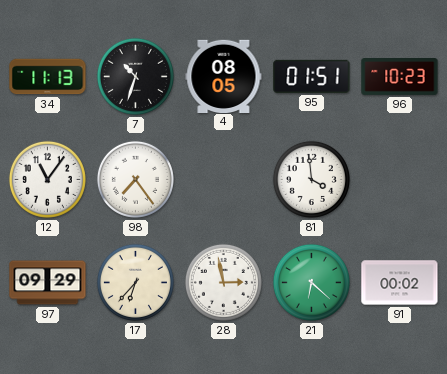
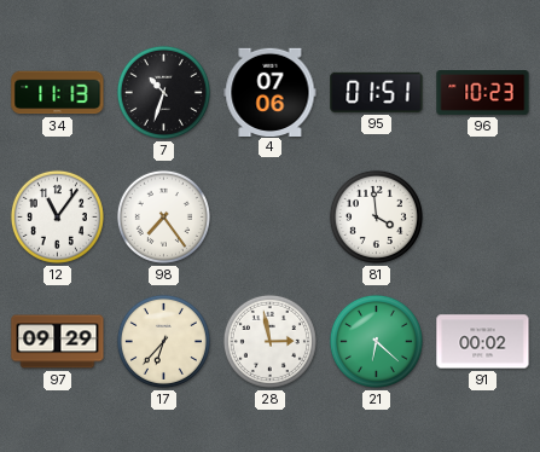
4: 08:05 -> 07:06 (271, 92)
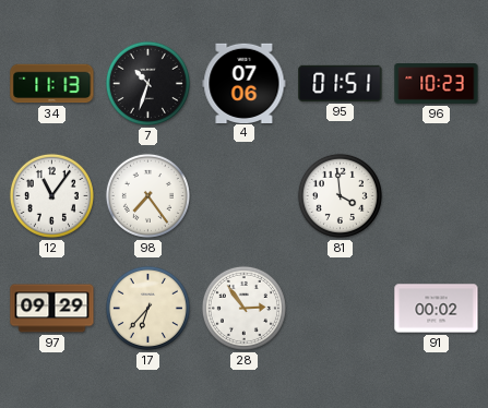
28: 2:58 -> 2:54 (243, 308)
21: 6:22 -> none (376, 341)
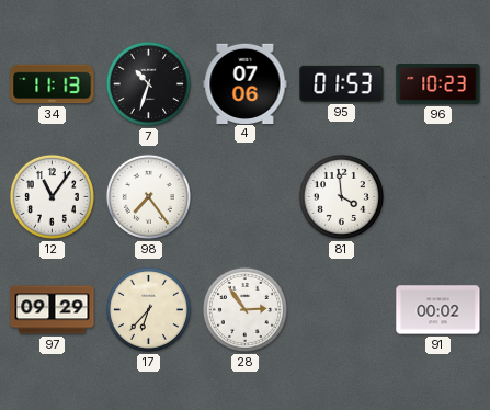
95: 01:51 -> 01:53 (342, 83)
